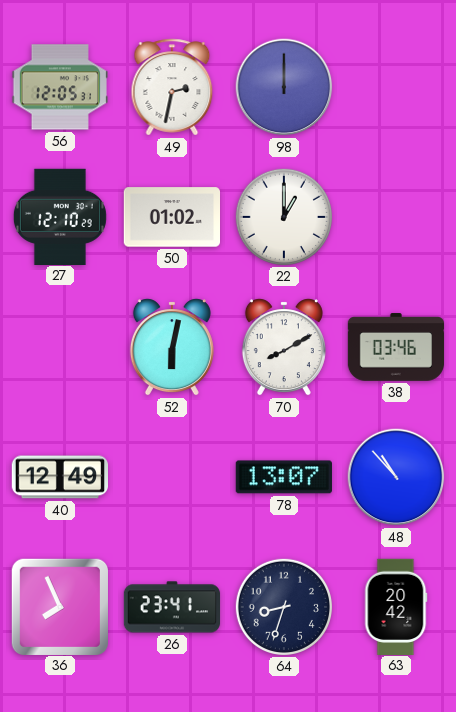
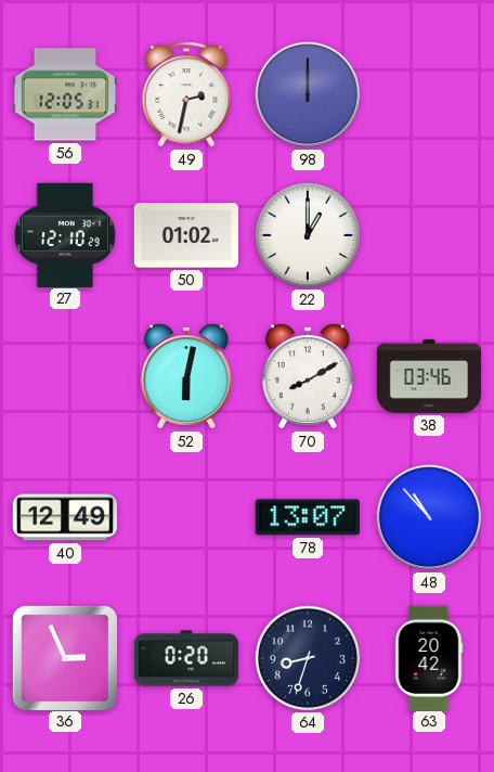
36: 7:56 -> 2:56 (64, 657)
26: 23:41 -> 0:20 (186, 658)
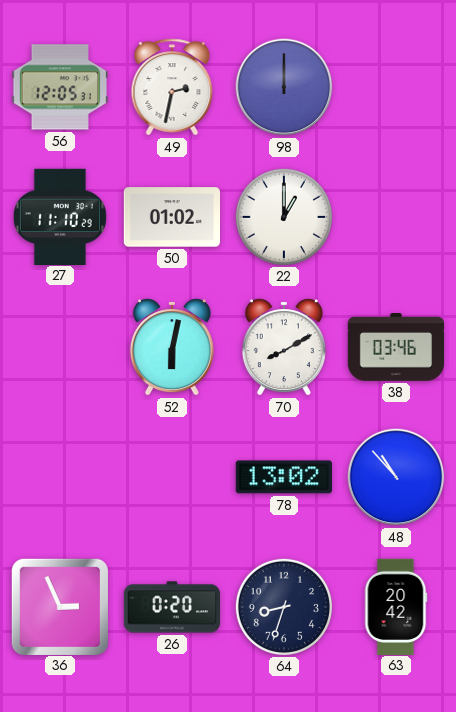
27: 12:10 -> 11:10 (60, 216)
40: 12:49 -> none (64, 517)
78: 13:07 -> 13:02 (284, 477)
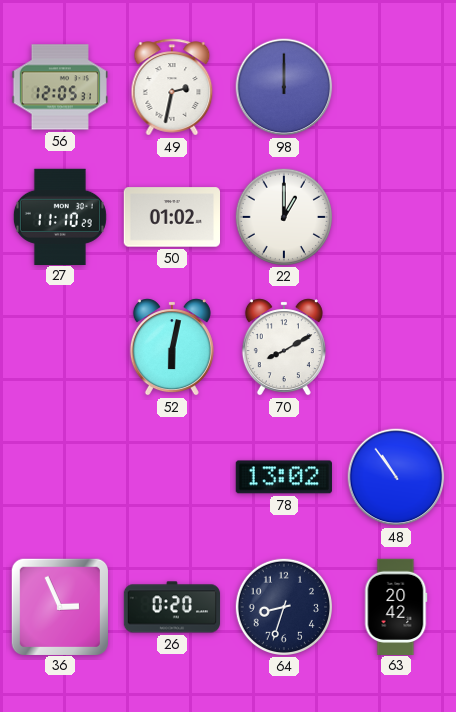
38: 03:46 -> none (396, 347)
48: 10:53 -> 10:54 (396, 477)
